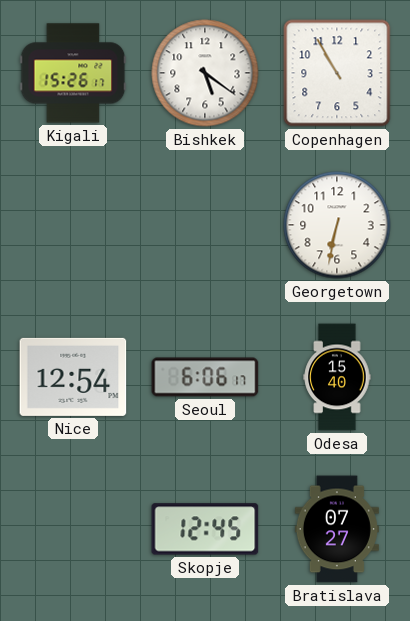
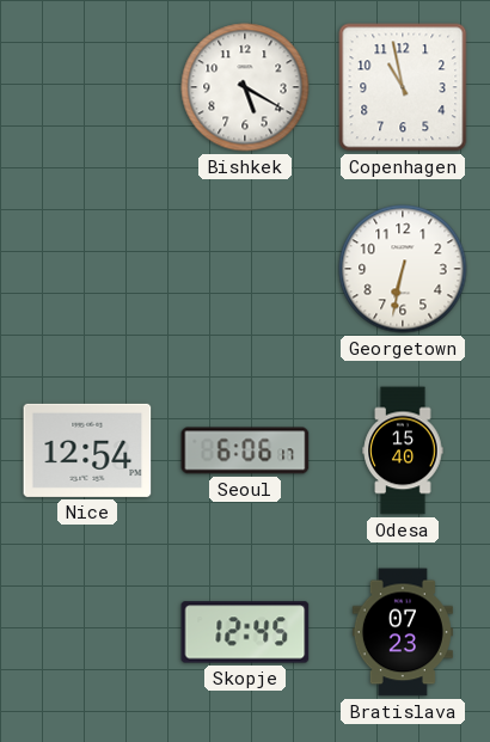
Kigali: 15:26 -> none (73, 73)
Bishkek: 5:21 -> 5:20 (245, 87)
Copenhagen: 10:55 -> 10:58 (403, 87)
Bratislava: 07:27 -> 07:23 (403, 632)
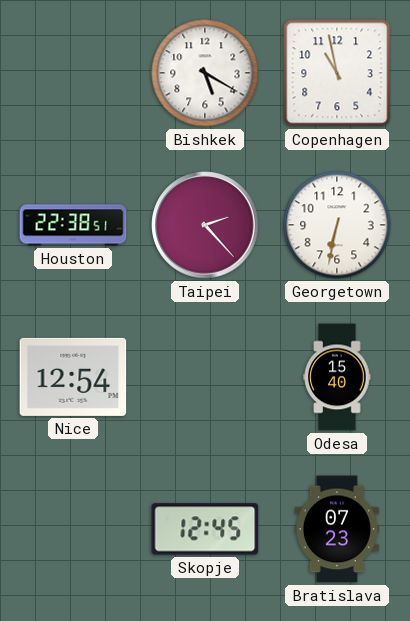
Houston: none -> 22:38 (73, 225)
Taipei: none -> 2:23 (205, 225)
Seoul: 6:06 -> none (245, 450)
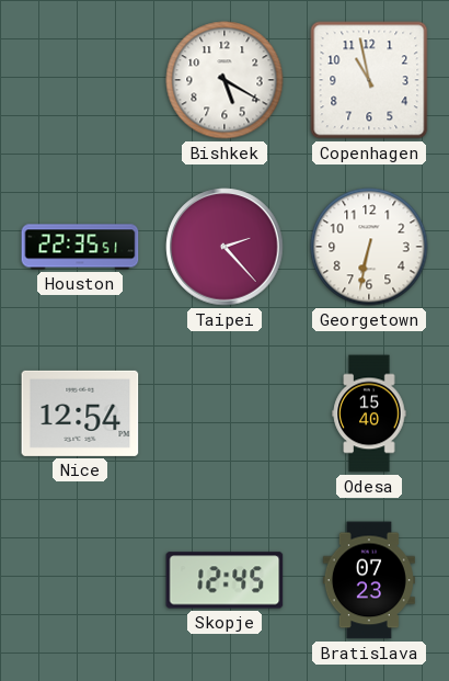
Houston: 22:38 -> 22:35 (80, 247)
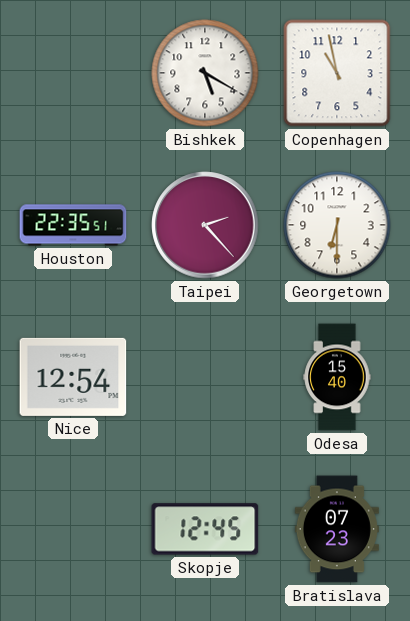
Georgetown: 6:32 -> 6:30 (337, 225)
